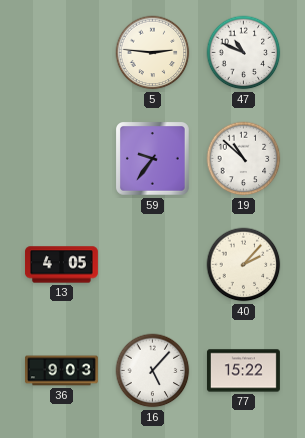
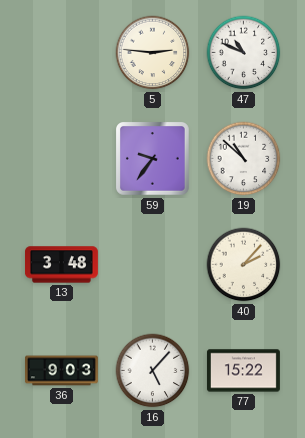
13: 4:05 -> 3:48 (62, 265)
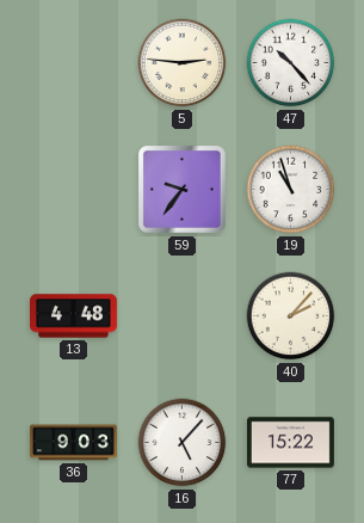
47: 10:49 -> 10:23 (291, 63)
19: 10:52 -> 10:57 (291, 190)
13: 3:48 -> 4:48 (74, 316)
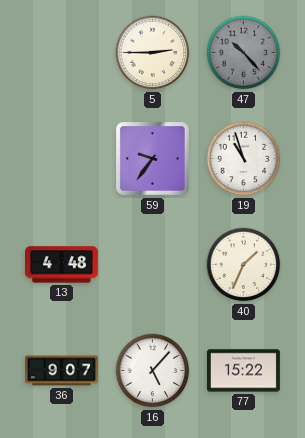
5: 2:46 -> 2:45 (153, 53)
47 dial: white -> grey (244, 53)
40: 2:07 -> 1:34 (244, 265)
36: 9:03 -> 9:07 (62, 371)
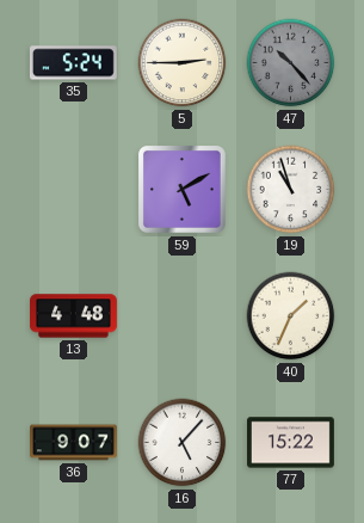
35: none -> 5:24 (73, 63)
59: 9:36 -> 5:10 (183, 190)
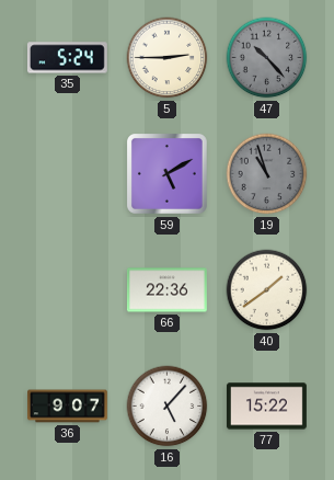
19 dial: white -> grey (267, 174)
13: 4:48 -> none (74, 316)
66: none -> 22:36 (166, 290)
40: 1:34 -> 1:39 (267, 290)
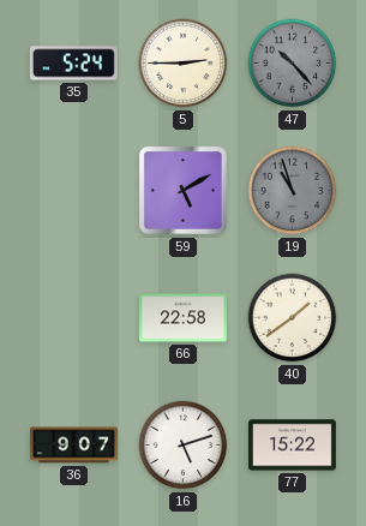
66: 22:36 -> 22:58 (182, 318)
16: 5:07 -> 5:12 (184, 446)
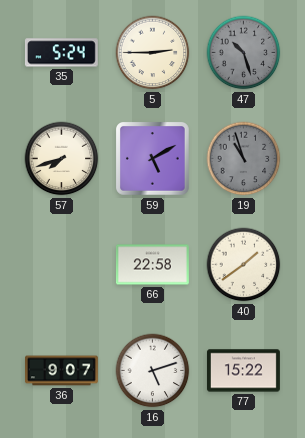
47: 10:23 -> 10:27 (244, 53)
57: none -> 7:42 (62, 159)
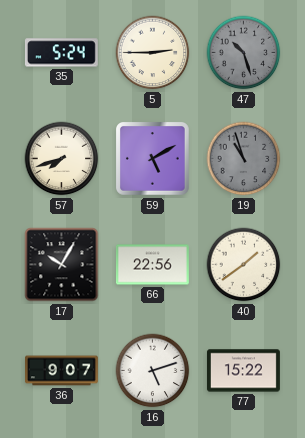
17: none -> 10:05 (62, 265)
66: 22:58 -> 22:56 (152, 265)
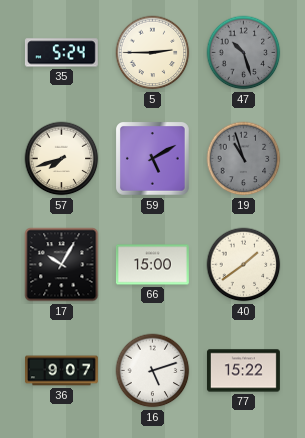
66: 22:56 -> 15:00 (152, 265)
